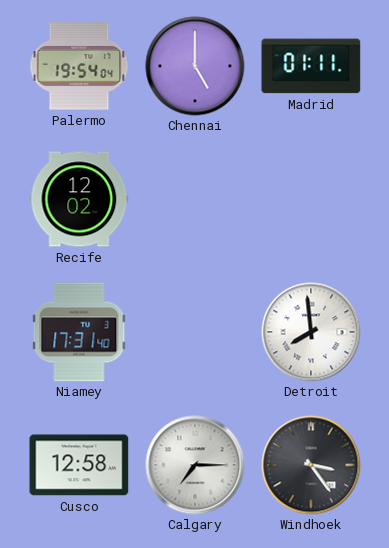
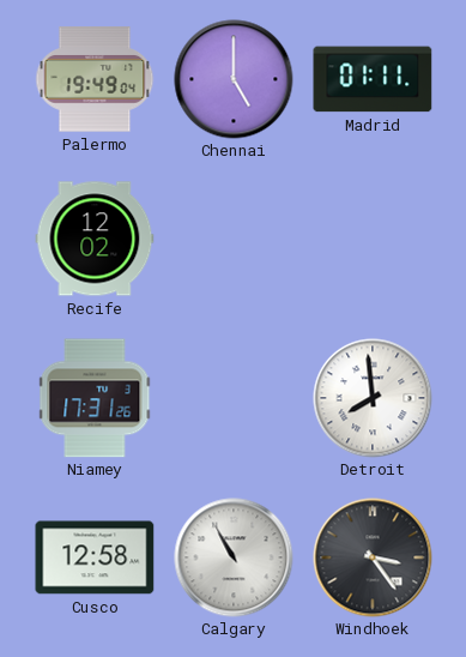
Palermo: 19:54 -> 19:49 (95, 79)
Niamey: 17:31:40 -> 17:31:26 (95, 398)
Calgary: 7:15 -> 10:55 (234, 557)
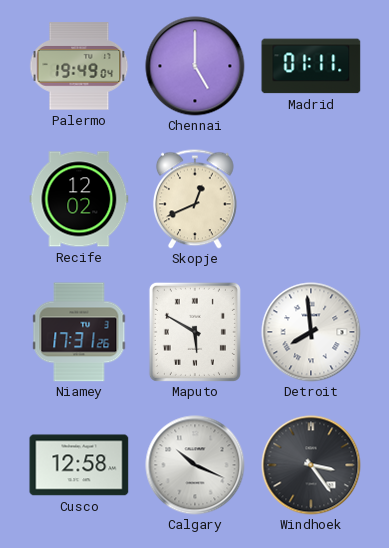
Skopje: none -> 12:41 (195, 199)
Maputo: none -> 5:50 (195, 332)
Calgary: 10:55 -> 10:19 (195, 465)
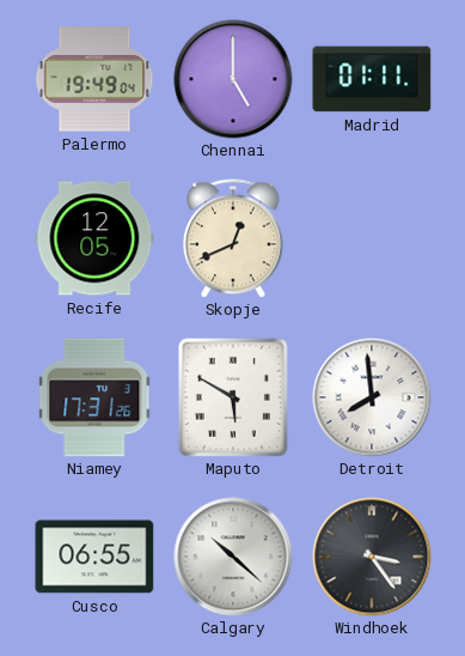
Recife: 12:02 -> 12:05 (94, 238)
Cusco: 12:58 -> 06:55 (94, 557)
Calgary: 10:19 -> 10:22 (233, 557)
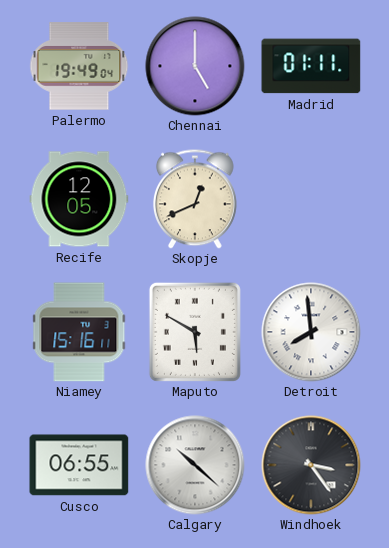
Niamey: 17:31 -> 15:16 (79, 332)
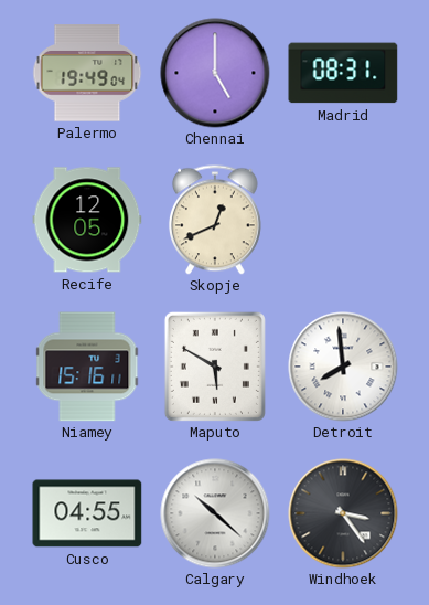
Madrid: 01:11 -> 08:31 (343, 73)
Cusco: 06:55 -> 04:55 (87, 513)
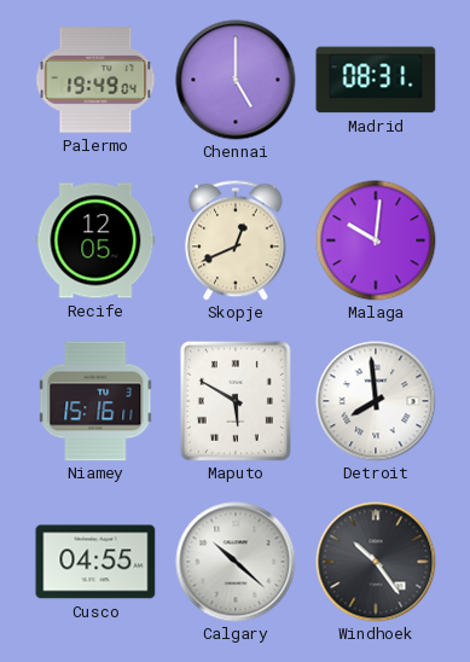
Malaga: none -> 10:01 (376, 240)
Windhoek: 3:24 -> 10:24 (376, 562)
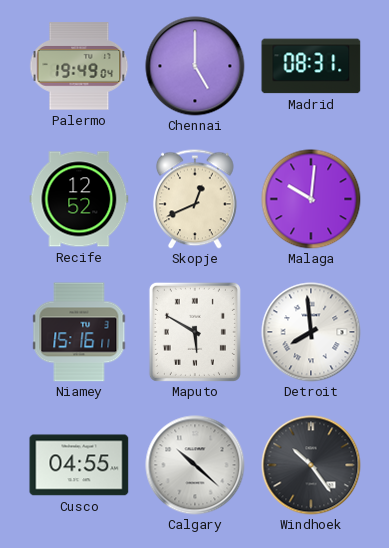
Recife: 12:05 -> 12:52 (79, 199)
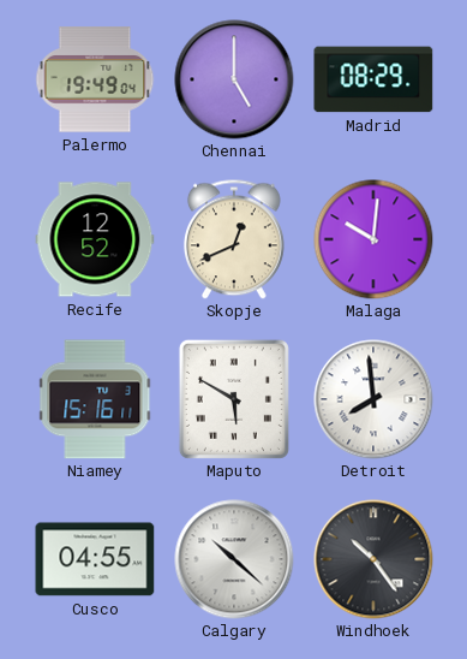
Madrid: 08:31 -> 08:29 (373, 79)
